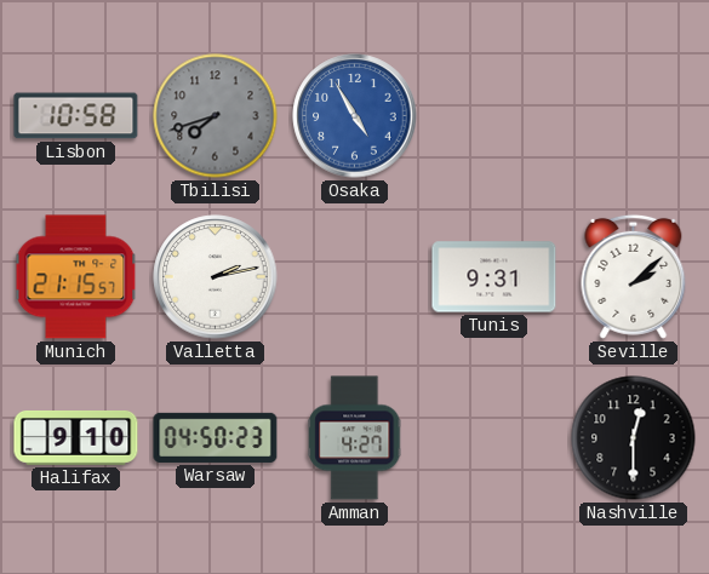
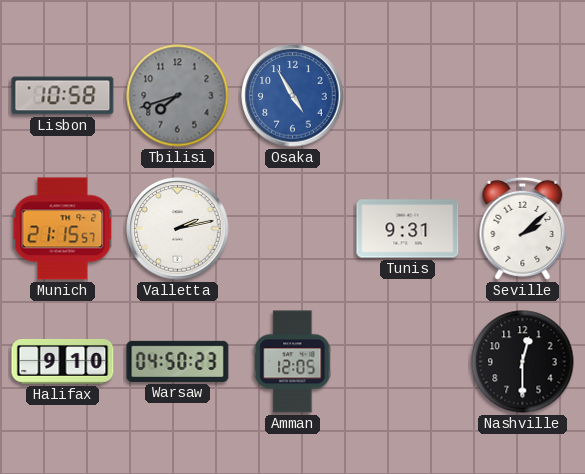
Amman: 4:27 -> 12:05 (293, 362)
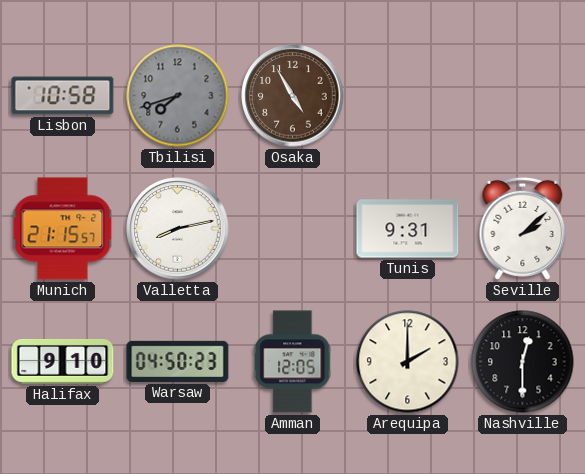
Osaka dial: blue -> brown (293, 96)
Valletta: 2:13 -> 8:13 (178, 229)
Arequipa: none -> 2:00 (408, 362)
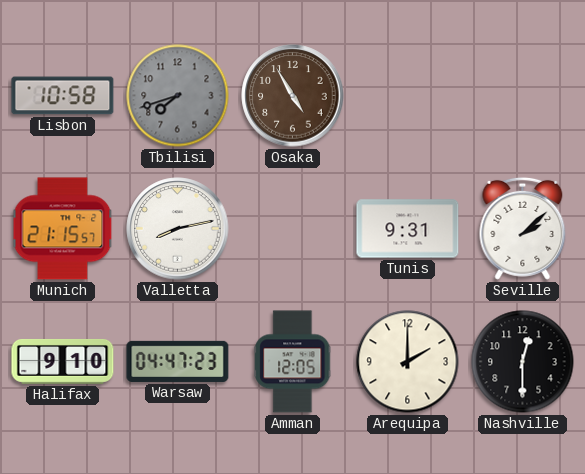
Warsaw: 04:50 -> 04:47 (178, 361)
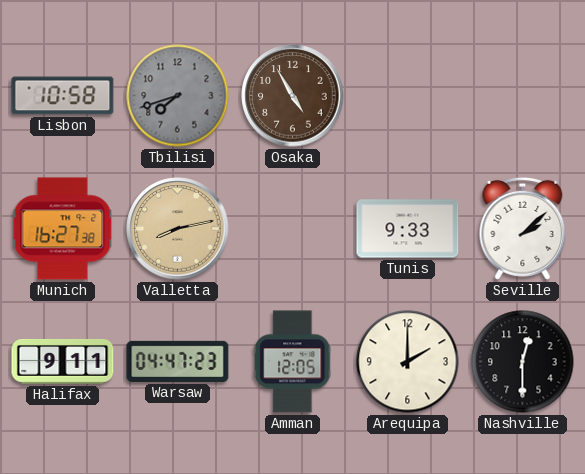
Munich: 21:15 -> 16:27 (63, 229)
Valletta dial: white -> champagne (178, 229)
Tunis: 9:31 -> 9:33 (408, 229)
Halifax: 9:10 -> 9:11 (63, 362)
